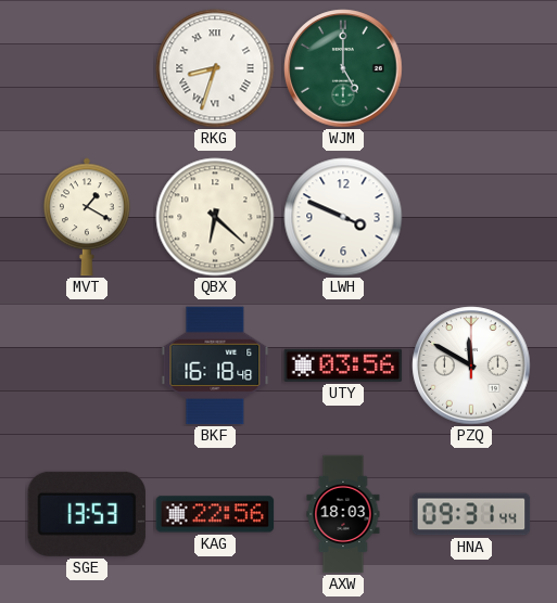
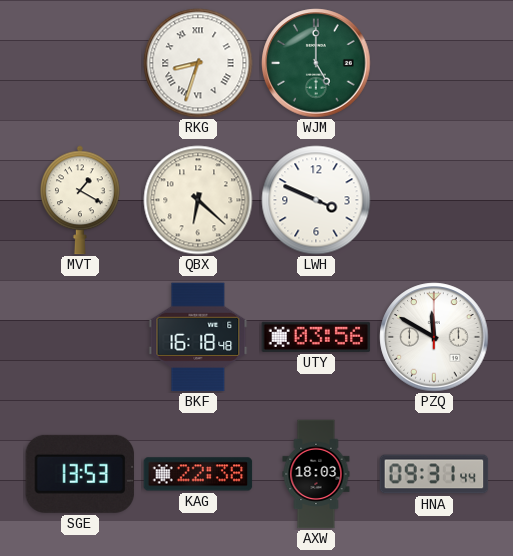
KAG: 22:56 -> 22:38 (198, 474)
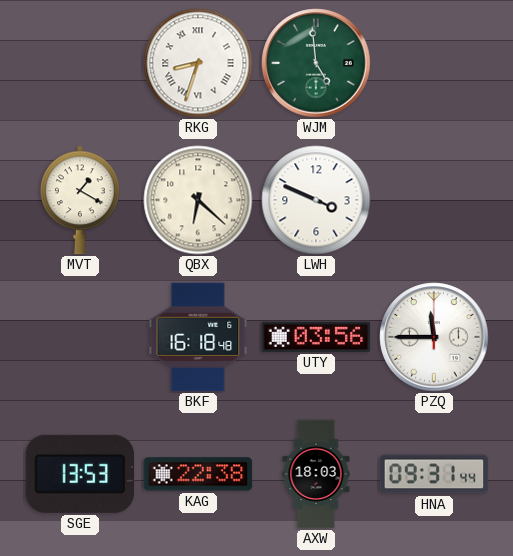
WJM: 5:00 -> 4:59 (316, 63)
PZQ: 11:50 -> 11:45 (434, 337)
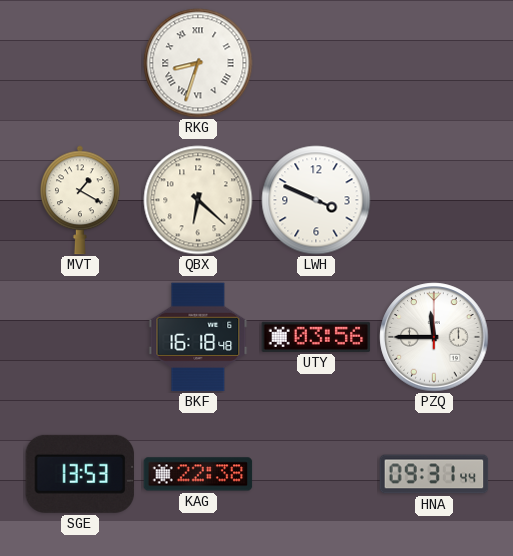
WJM: 4:59 -> none (316, 63)
AXW: 18:03 -> none (316, 474)
